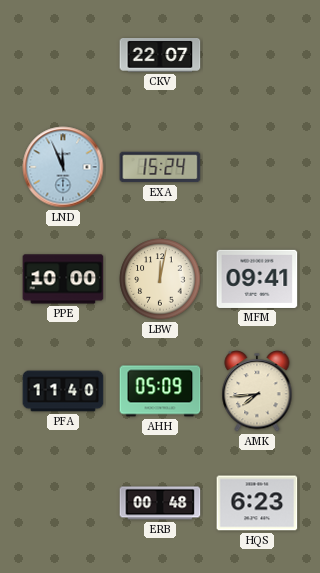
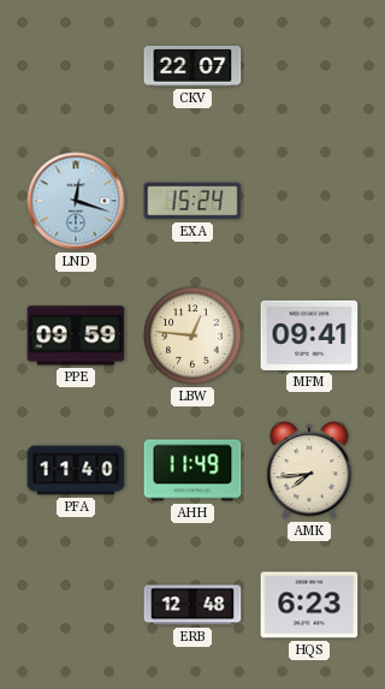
LND: 11:56 -> 12:18 (76, 201)
PPE: 10:00 -> 09:59 (76, 335)
LBW: 12:02 -> 12:46 (192, 335)
AHH: 05:09 -> 11:49 (192, 470)
ERB: 00:48 -> 12:48 (192, 605)
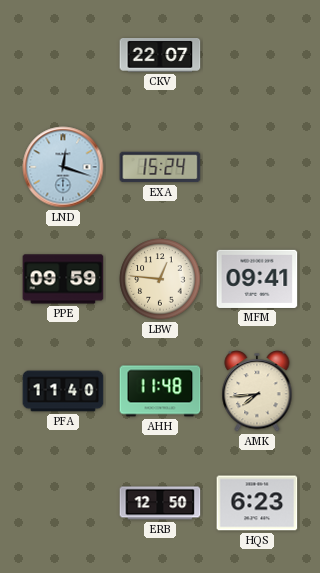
AHH: 11:49 -> 11:48 (160, 391)
ERB: 12:48 -> 12:50 (160, 503)
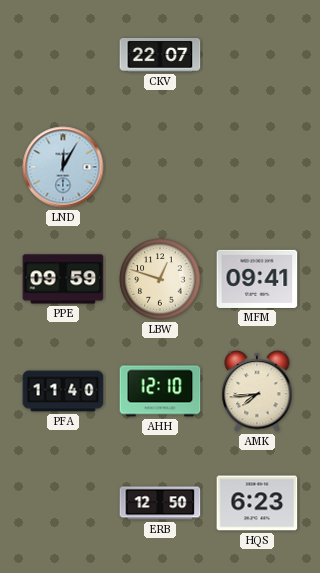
LND: 12:18 -> 12:05 (63, 167)
EXA: 15:24 -> none (160, 167)
LBW: 12:46 -> 12:48 (160, 279)
AHH: 11:48 -> 12:10 (160, 391)
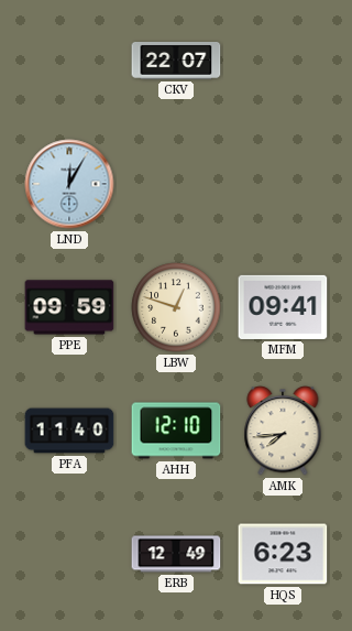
ERB: 12:50 -> 12:49 (176, 554)
